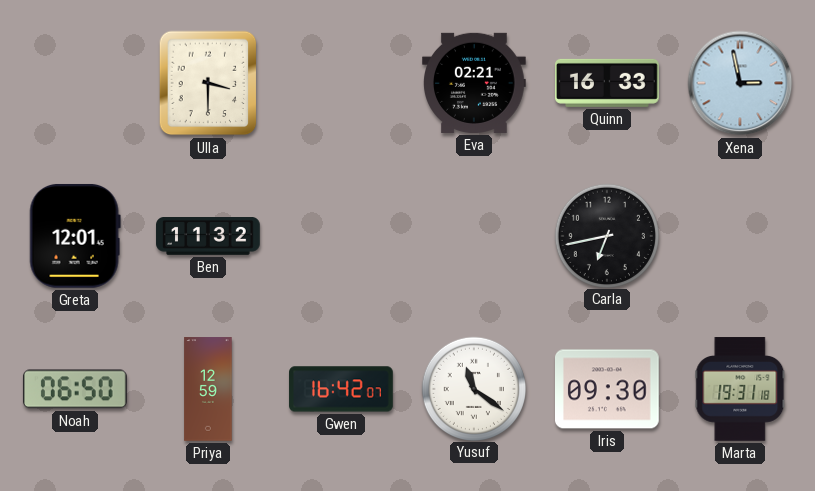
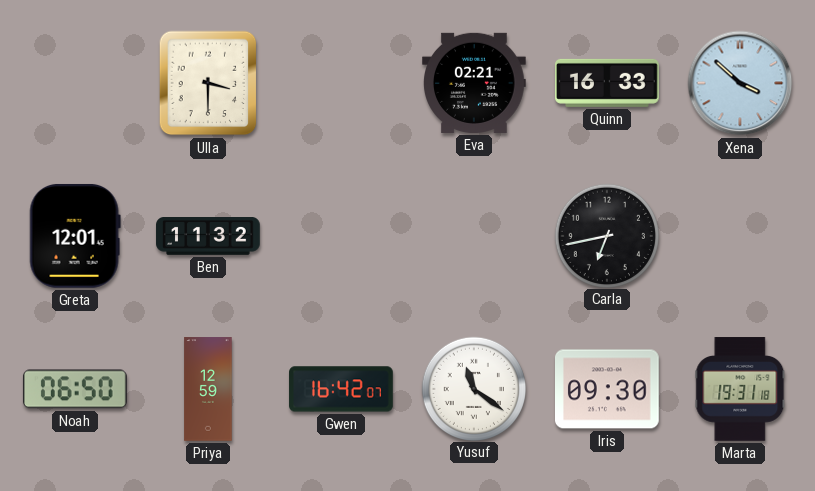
Xena: 2:58 -> 3:52 (740, 83)
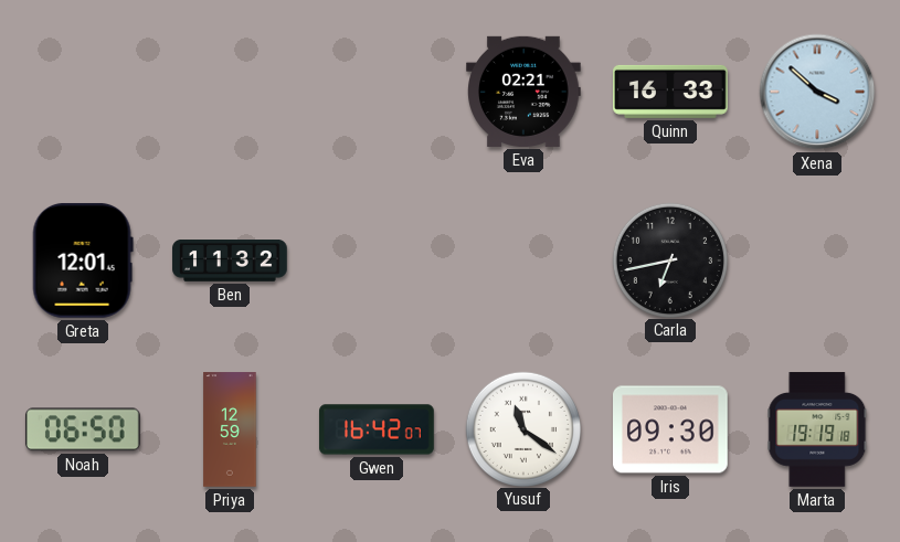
Ulla: 3:30 -> none (208, 83)
Marta: 19:31 -> 19:19 (817, 429)
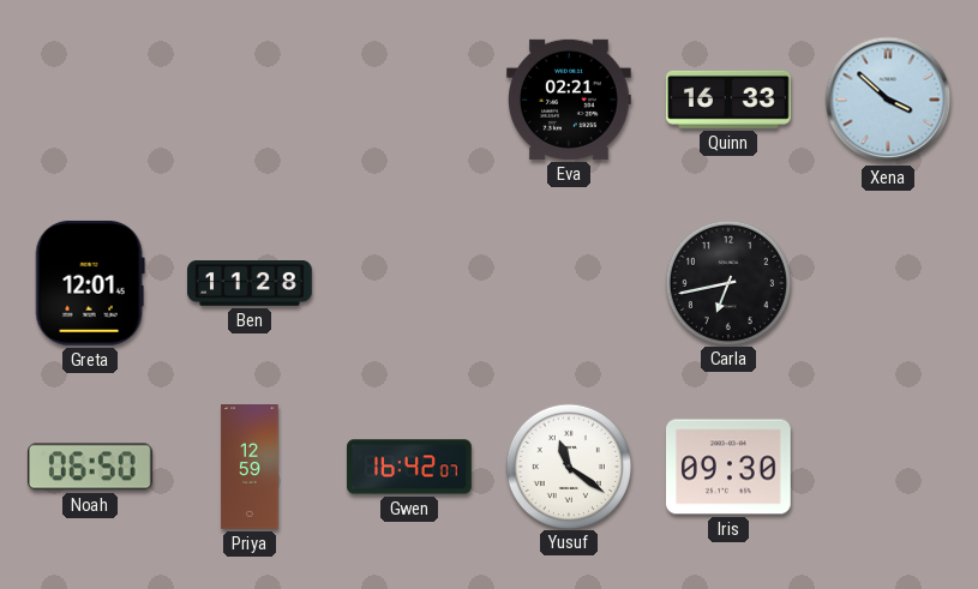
Ben: 11:32 -> 11:28 (250, 284)
Marta: 19:19 -> none (817, 429)
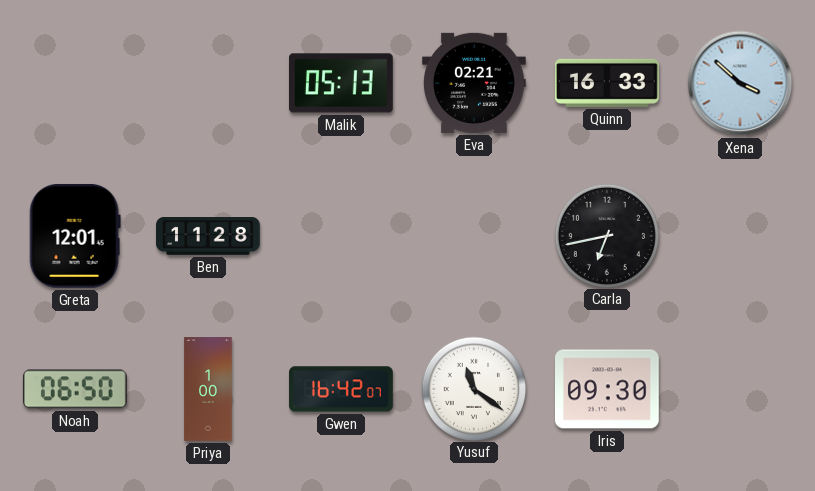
Malik: none -> 05:13 (342, 83)
Priya: 12:59 -> 1:00 (208, 389)
